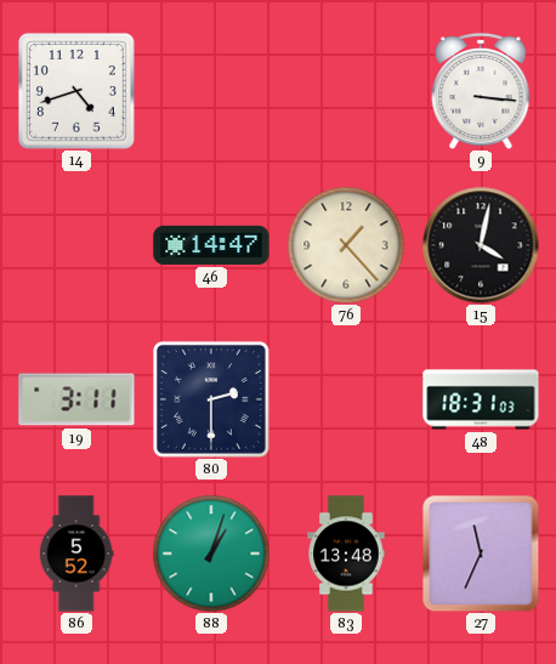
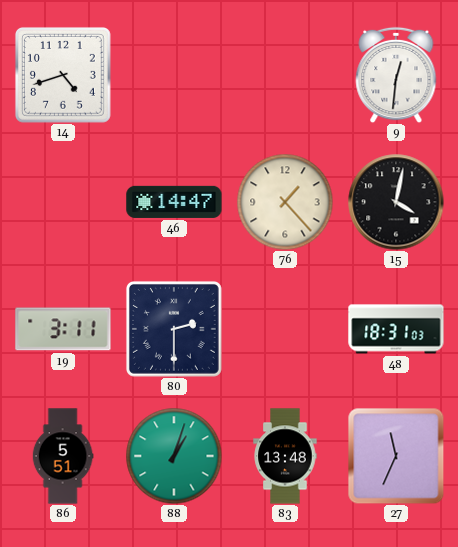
9: 3:16 -> 12:31 (396, 75)
86: 5:52 -> 5:51 (63, 456)
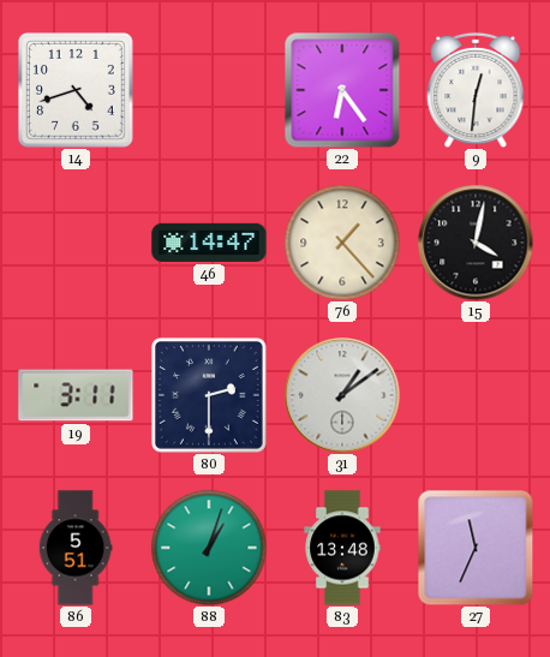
22: none -> 6:24 (342, 90)
31: none -> 1:09 (342, 395)
48: 18:31 -> none (396, 329)
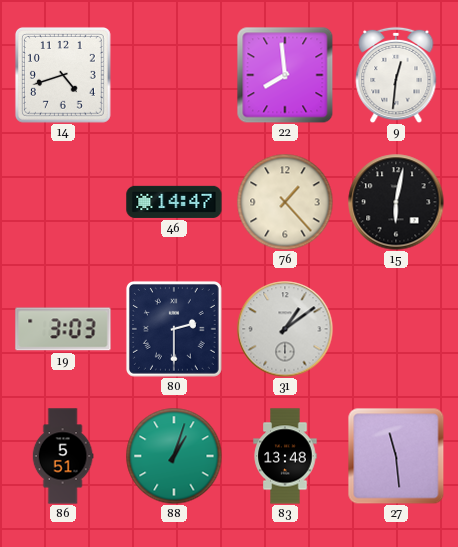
22: 6:24 -> 7:59 (285, 75)
15: 4:02 -> 6:02 (396, 202)
19: 3:11 -> 3:03 (63, 329)
27: 11:34 -> 11:29 (396, 456)
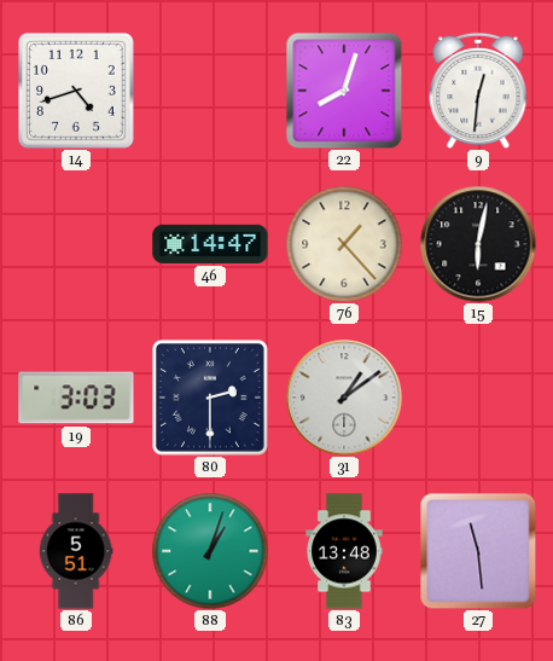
22: 7:59 -> 8:03 (344, 91)
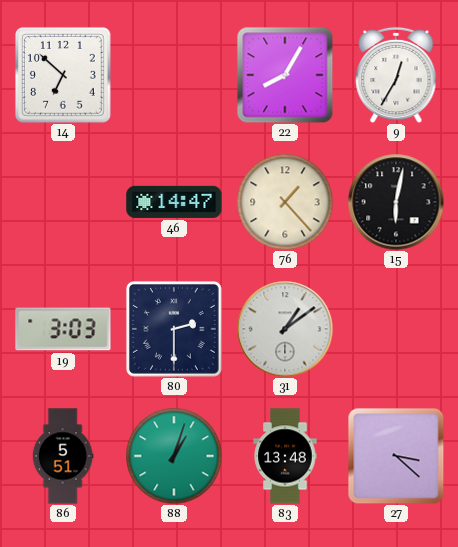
14: 4:42 -> 6:52 (63, 75)
22: 8:03 -> 8:05 (285, 75)
9: 12:31 -> 12:35 (396, 75)
27: 11:29 -> 3:22 (396, 456)
